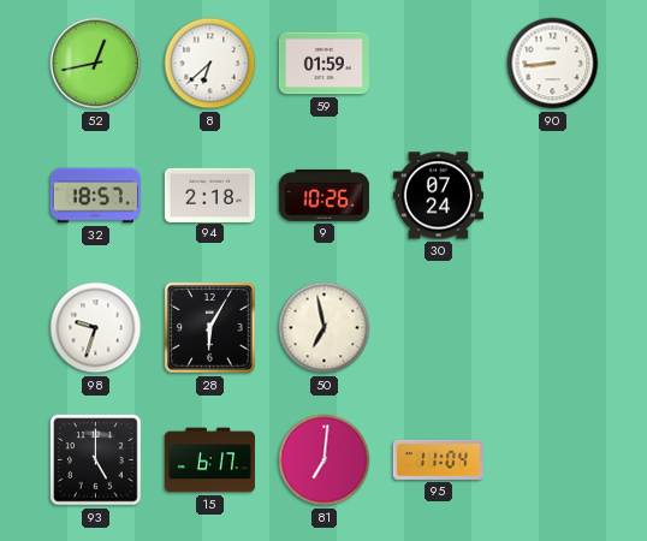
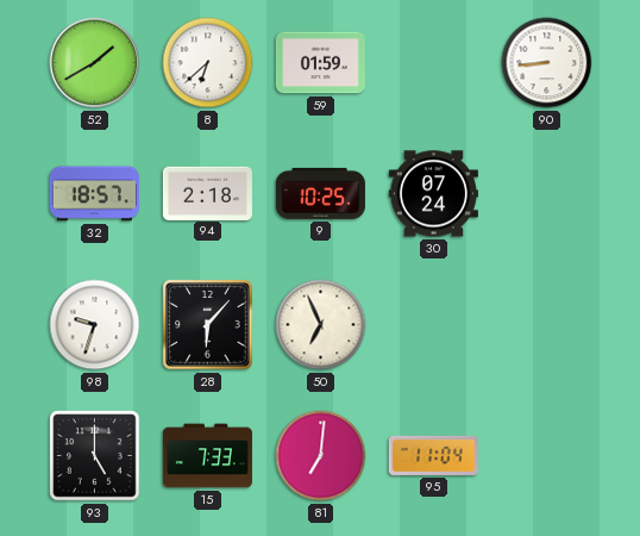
52: 12:43 -> 1:40 (95, 63)
9: 10:26 -> 10:25 (320, 193)
28: 6:05 -> 6:07 (208, 325)
50: 6:58 -> 6:56 (321, 325)
15: 6:17 -> 7:33 (207, 456)
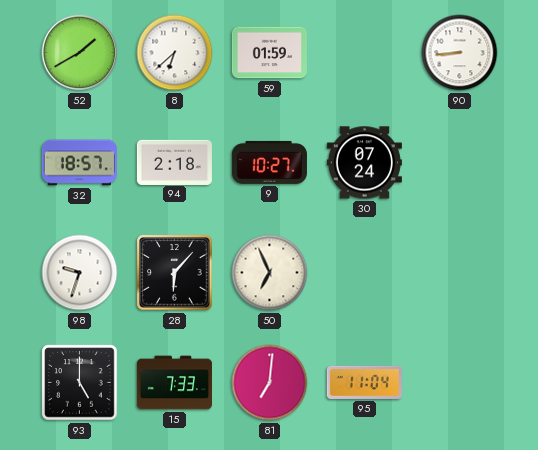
9: 10:25 -> 10:27 (269, 162)
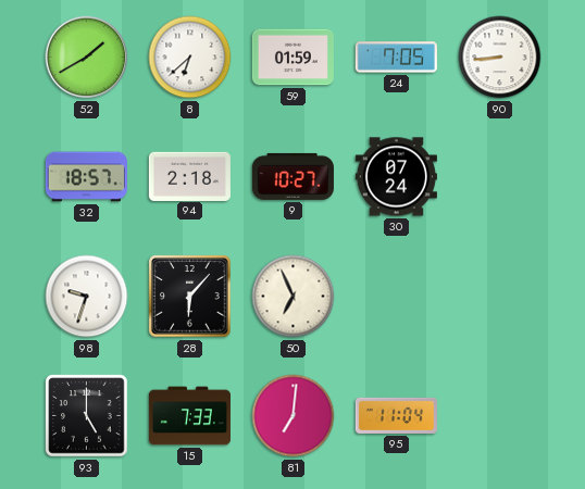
24: none -> 7:05 (396, 58)
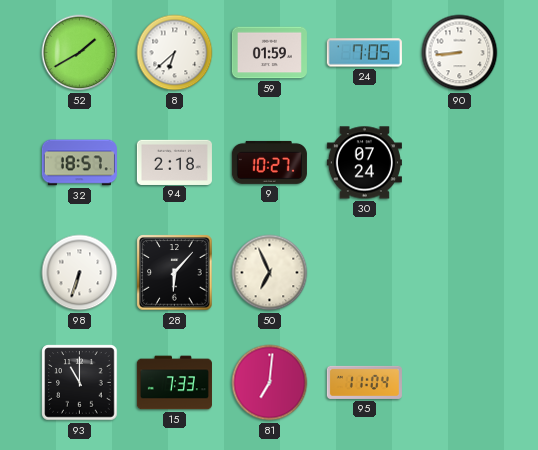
98: 9:33 -> 6:33 (80, 273)
93: 5:00 -> 11:00 (80, 383)
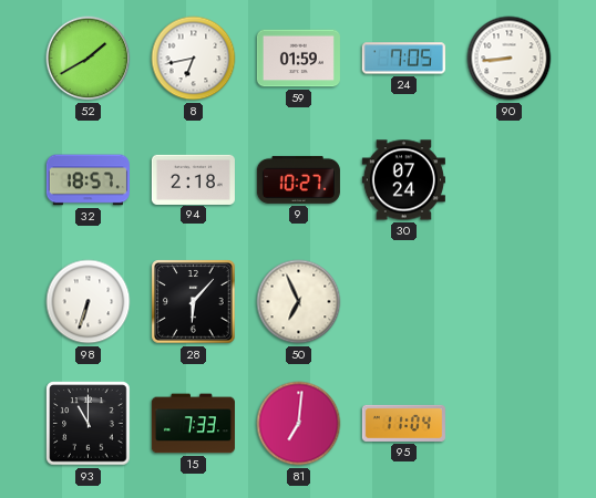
8: 6:38 -> 6:43 (194, 59)
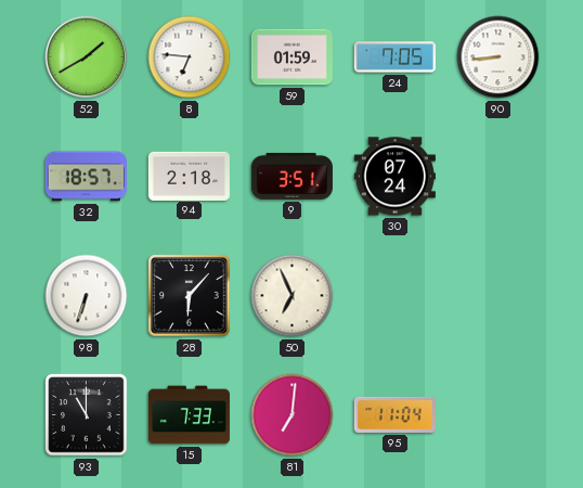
8: 6:43 -> 6:46 (190, 57)
9: 10:27 -> 3:51 (291, 176)
